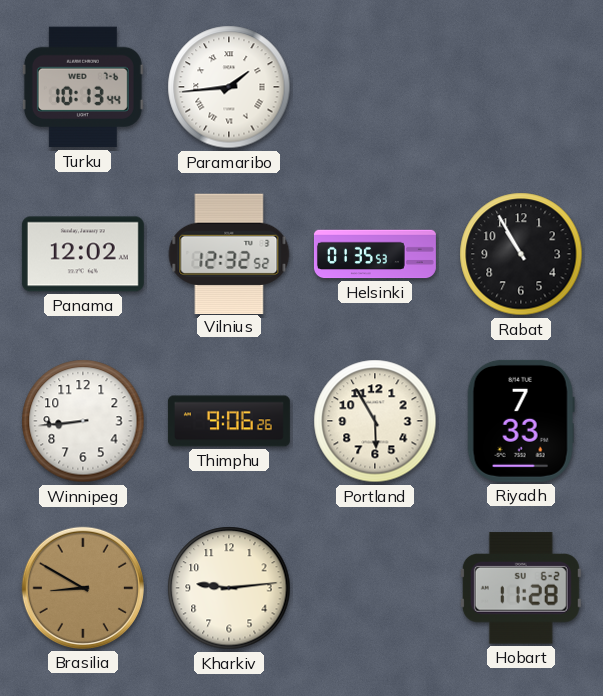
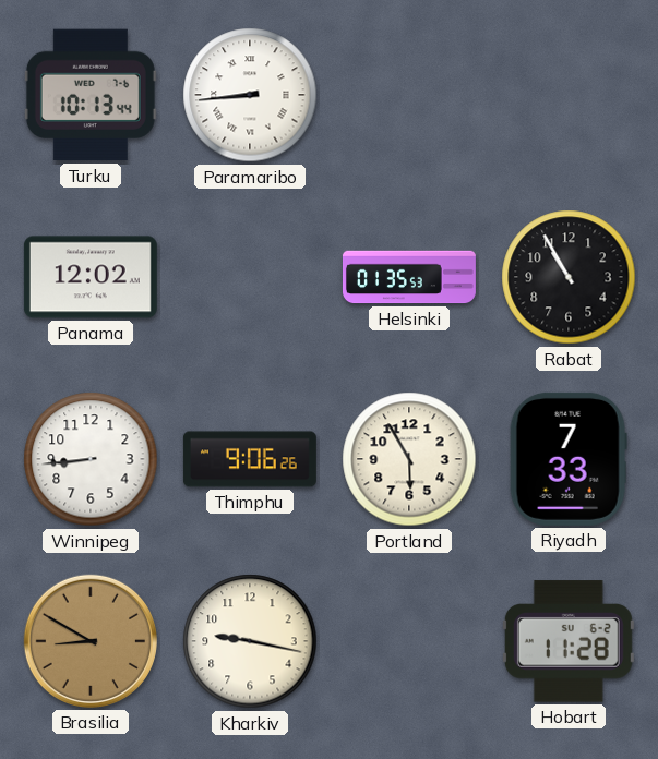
Paramaribo: 1:44 -> 8:44 (250, 95)
Vilnius: 12:32 -> none (229, 253)
Kharkiv: 9:14 -> 9:17 (250, 641)
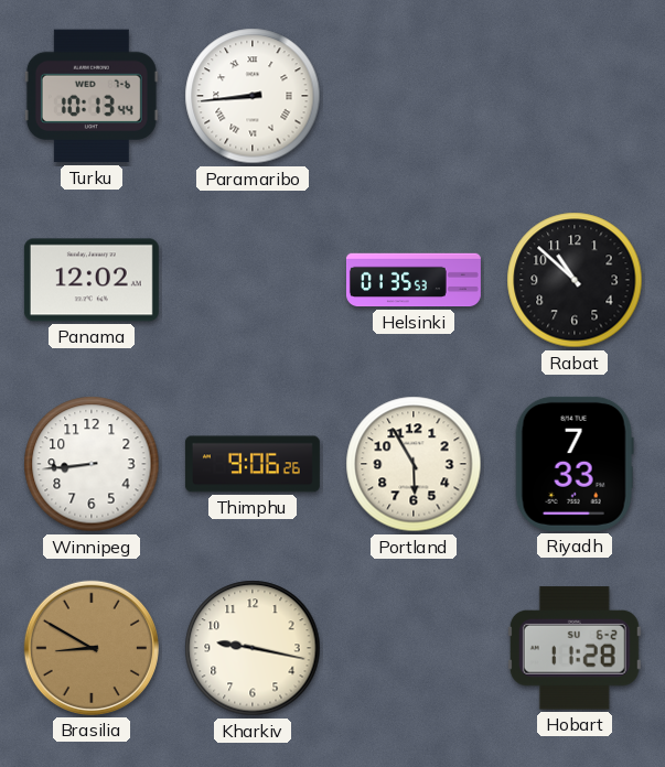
Rabat: 10:55 -> 10:52 (575, 280)
